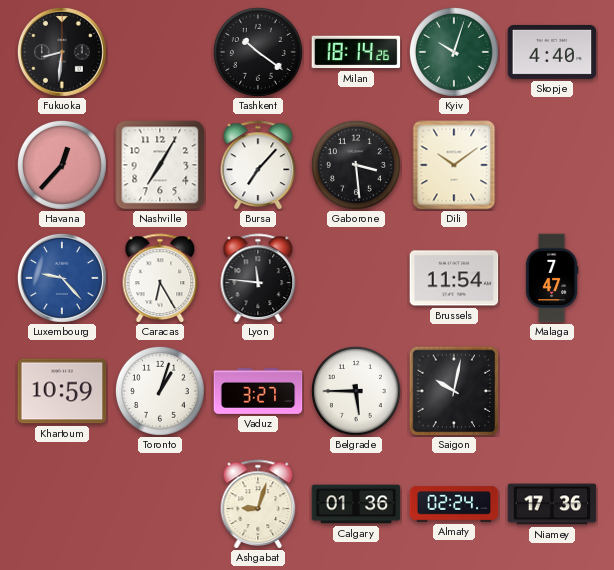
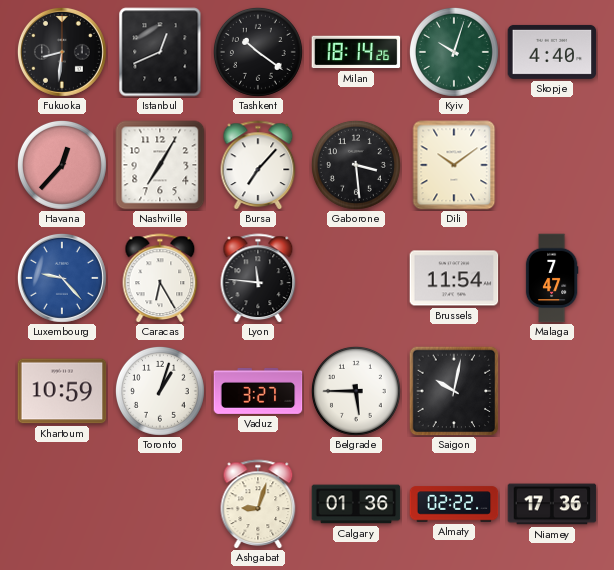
Istanbul: none -> 12:41 (160, 52)
Almaty: 02:24 -> 02:22 (454, 504)
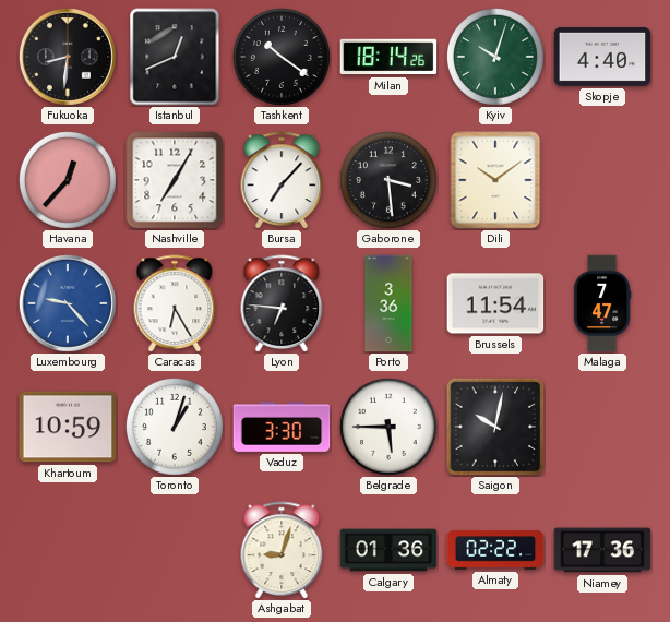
Lyon: 11:46 -> 6:46 (282, 303)
Porto: none -> 3:36 (388, 303)
Vaduz: 3:27 -> 3:30 (282, 427)
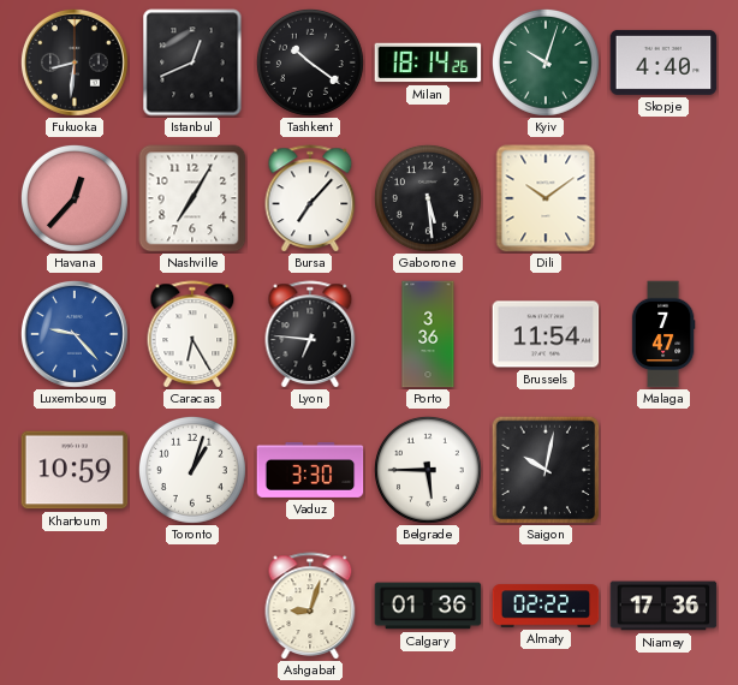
Gaborone: 3:29 -> 5:29 (428, 198)
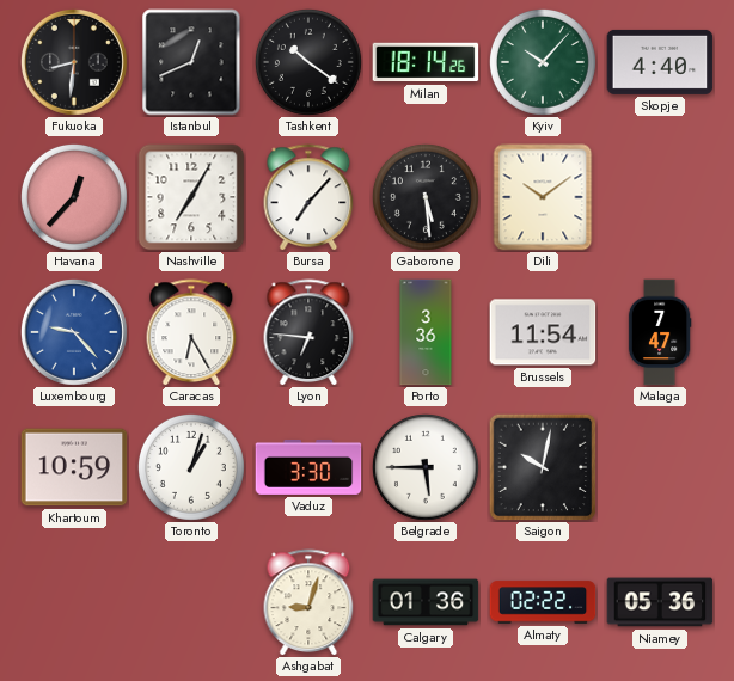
Kyiv: 10:03 -> 10:07 (543, 62)
Niamey: 17:36 -> 05:36 (660, 602)
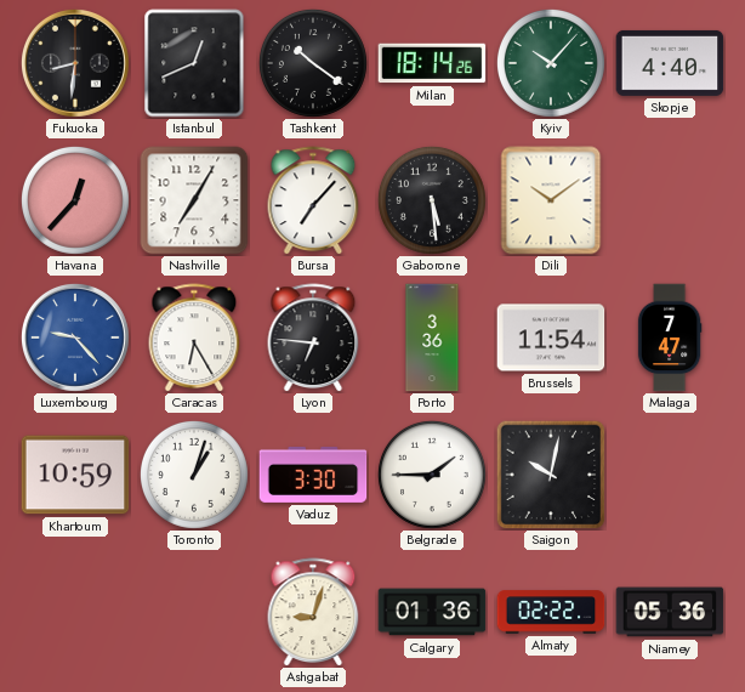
Belgrade: 5:45 -> 1:45 (432, 475)
